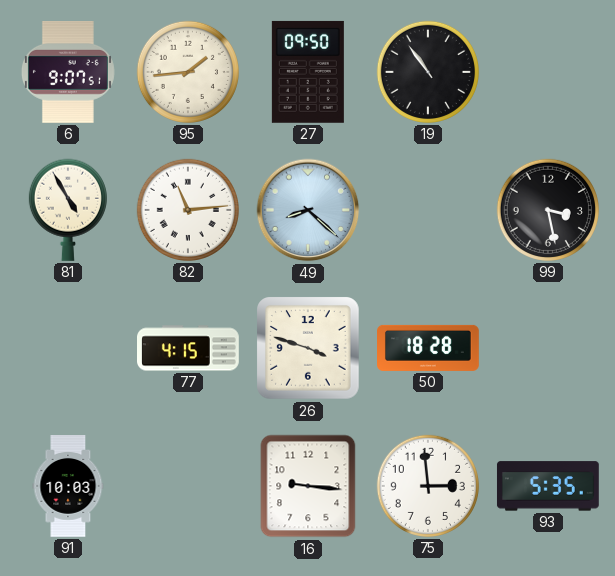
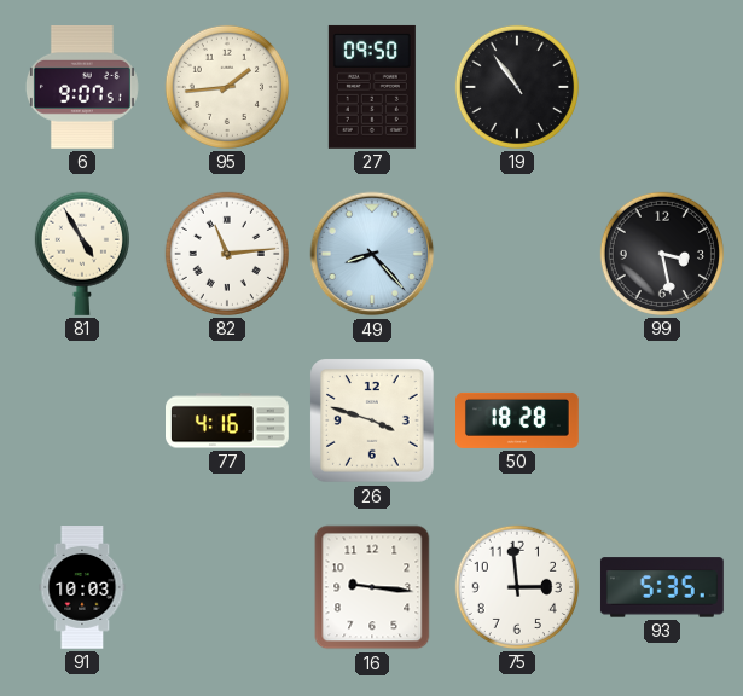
49: 8:22 -> 8:23 (372, 254)
77: 4:15 -> 4:16 (228, 420)
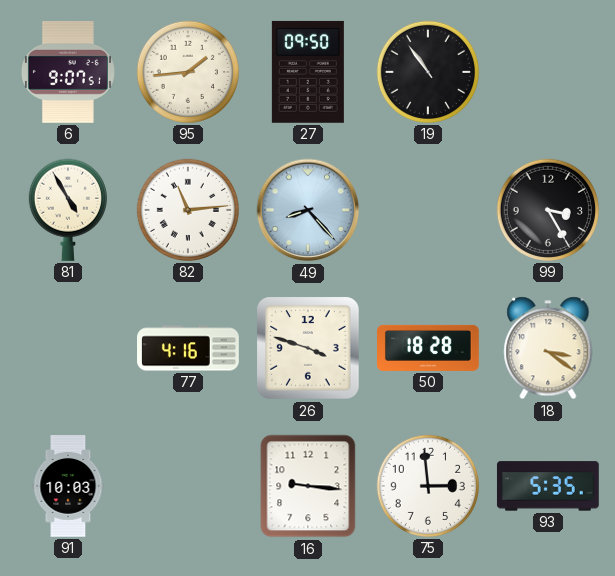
99: 3:28 -> 3:25 (548, 210)
18: none -> 3:21 (548, 348)
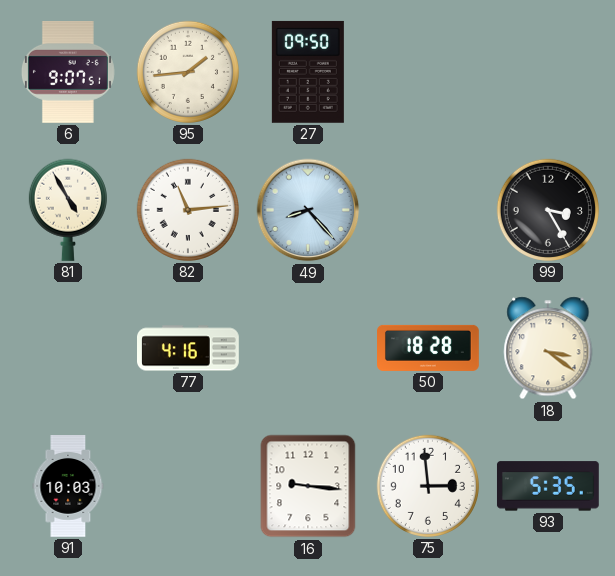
19: 10:54 -> none (428, 72)
26: 3:48 -> none (309, 349)
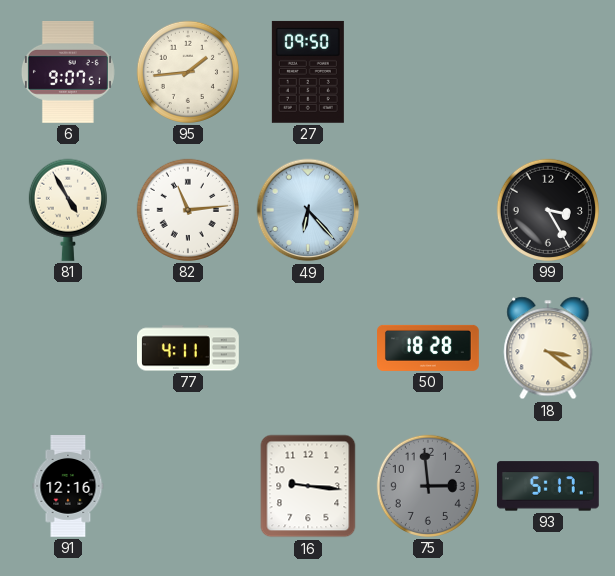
49: 8:23 -> 6:23 (308, 210)
77: 4:16 -> 4:11 (189, 348)
91: 10:03 -> 12:16 (68, 487)
75 dial: white -> grey (428, 486)
93: 5:35 -> 5:17 (548, 486)
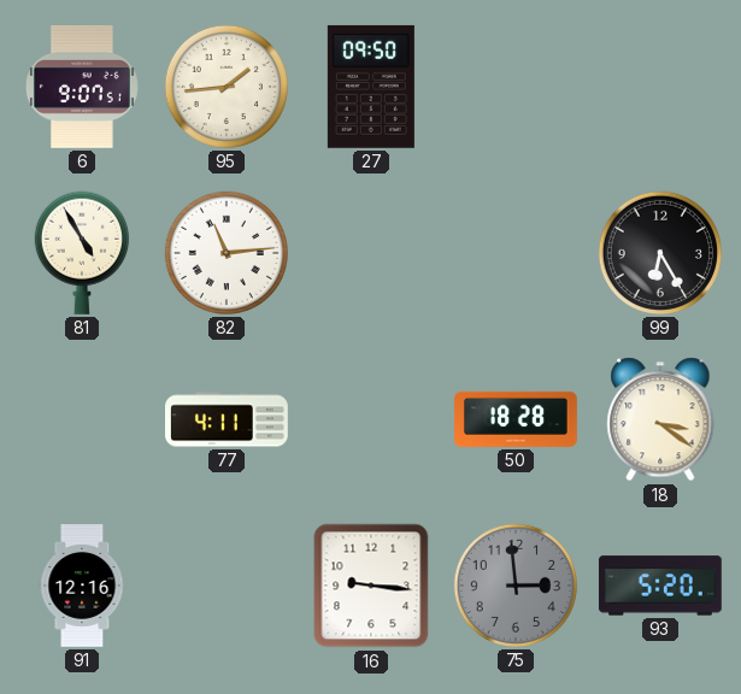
49: 6:23 -> none (308, 210)
99: 3:25 -> 6:25 (660, 253)
93: 5:17 -> 5:20 (660, 586)
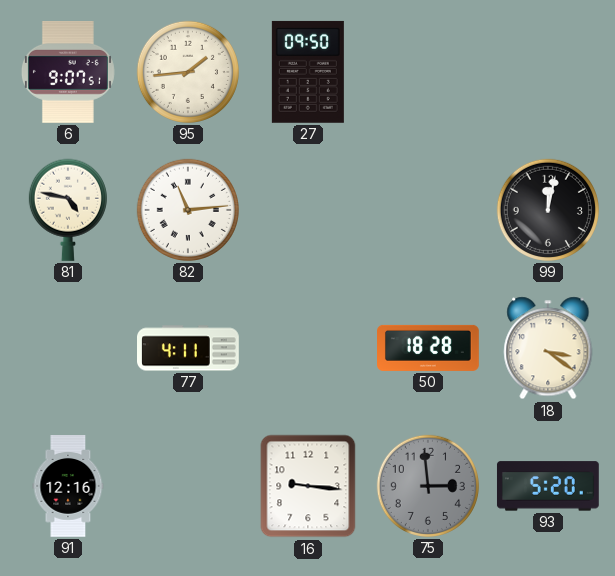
81: 4:55 -> 4:47 (68, 210)
99: 6:25 -> 12:02 (548, 210)
